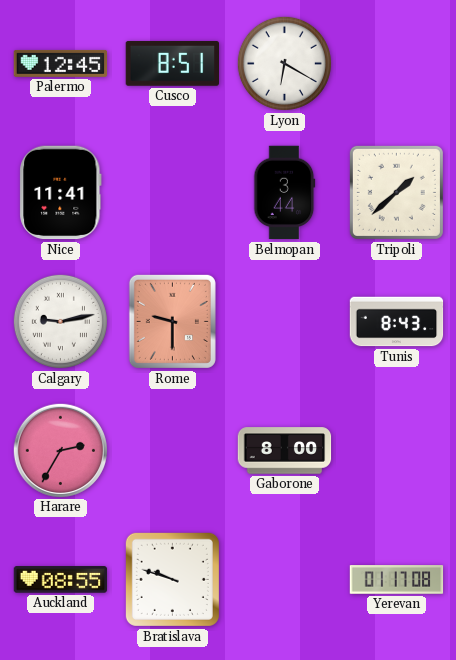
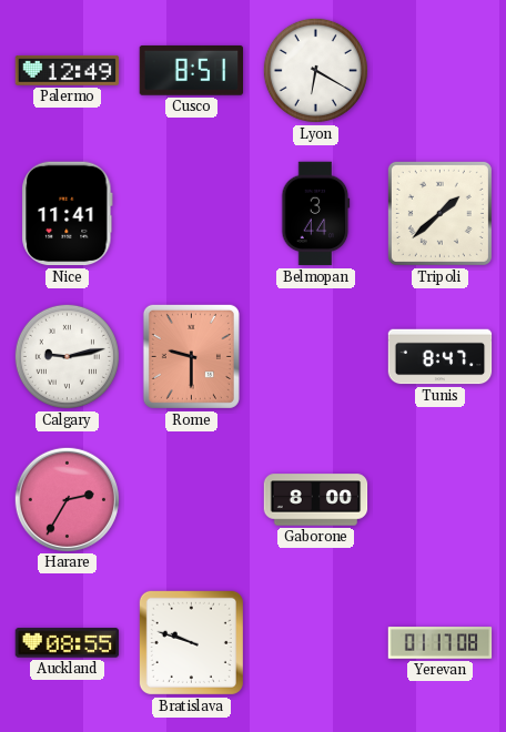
Palermo: 12:45 -> 12:49 (68, 70)
Tunis: 8:43 -> 8:47 (441, 357)
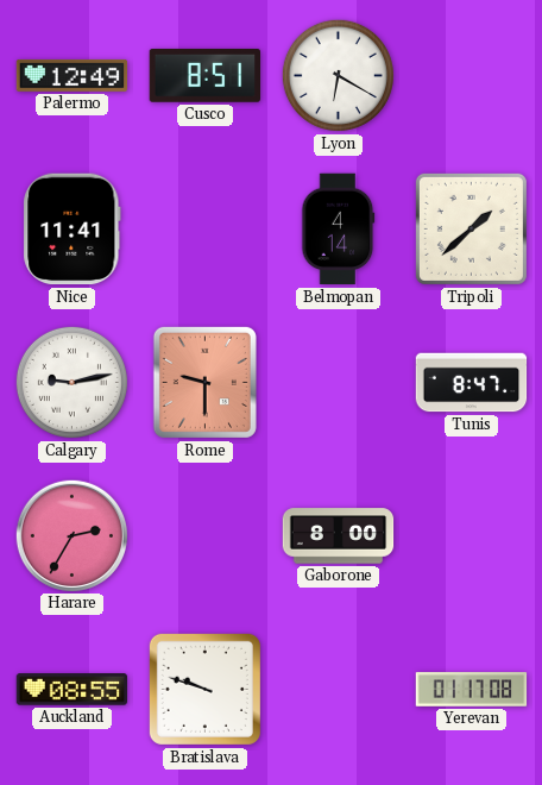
Belmopan: 3:44 -> 4:14 (339, 230)
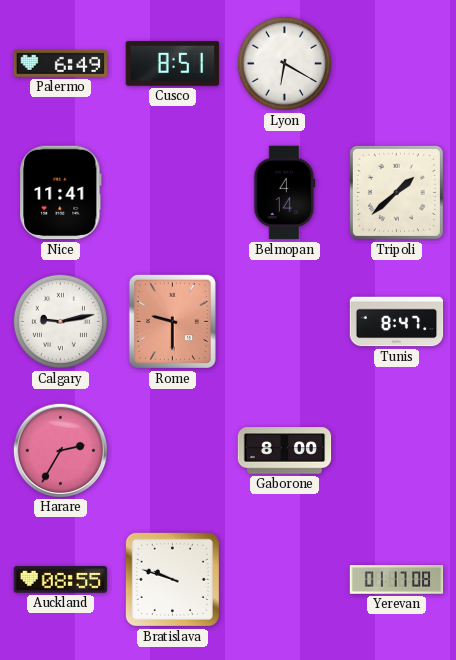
Palermo: 12:49 -> 6:49 (61, 63)
